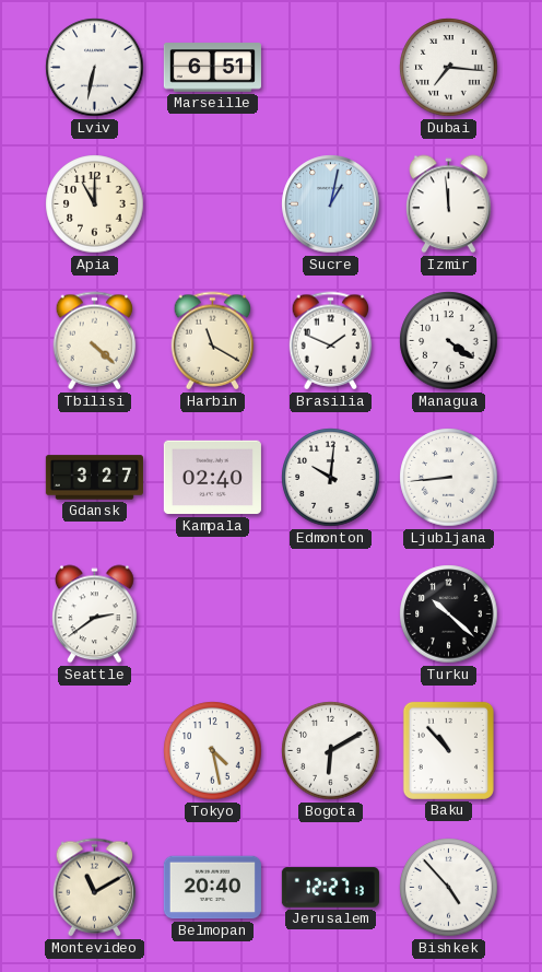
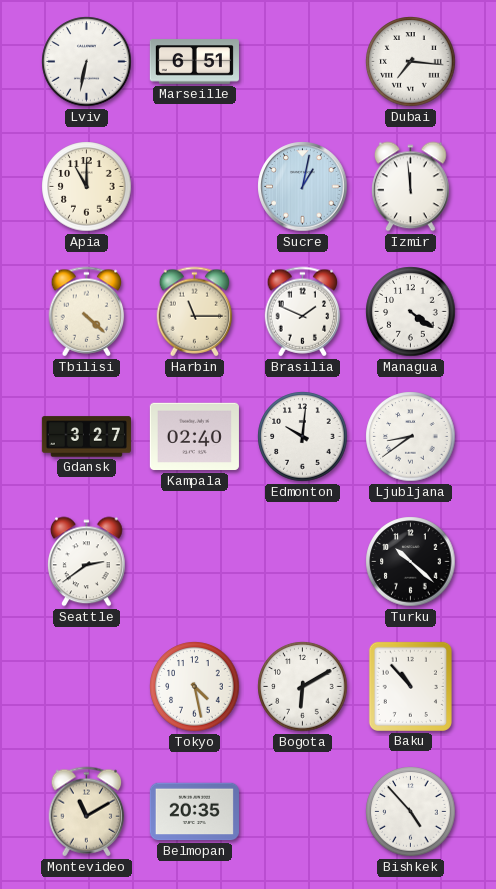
Harbin: 11:20 -> 11:15 (195, 312)
Ljubljana: 8:44 -> 8:39 (411, 437)
Belmopan: 20:40 -> 20:35 (194, 812)
Jerusalem: 12:27 -> none (330, 888)
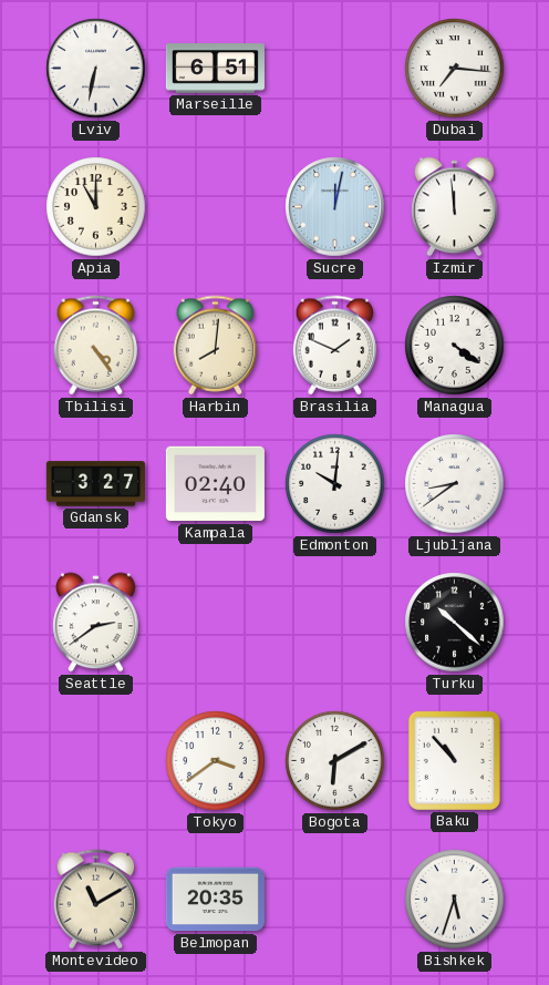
Sucre: 1:02 -> 12:02 (335, 207)
Tbilisi: 4:22 -> 4:24 (96, 346)
Harbin: 11:15 -> 8:01 (216, 346)
Tokyo: 4:28 -> 3:39 (216, 761)
Bishkek: 4:53 -> 5:33 (455, 900)
